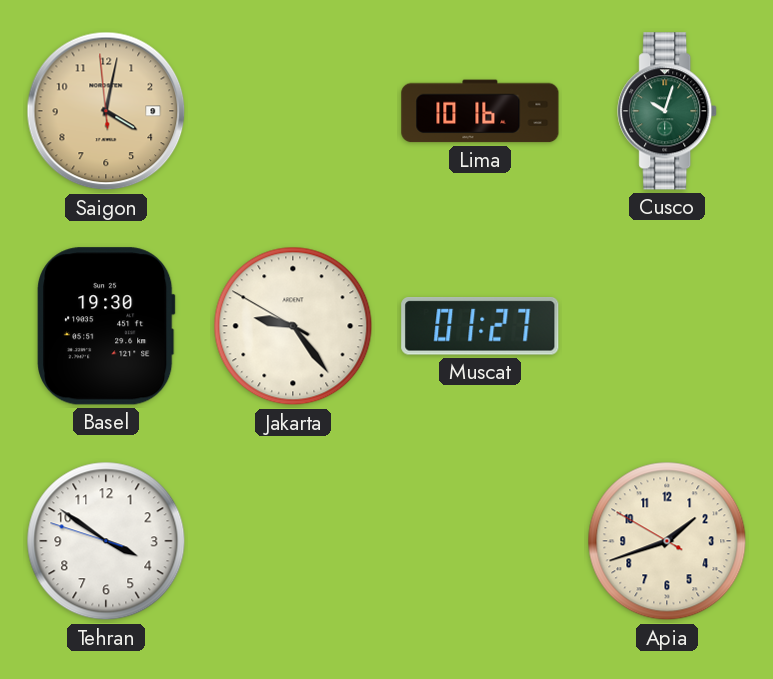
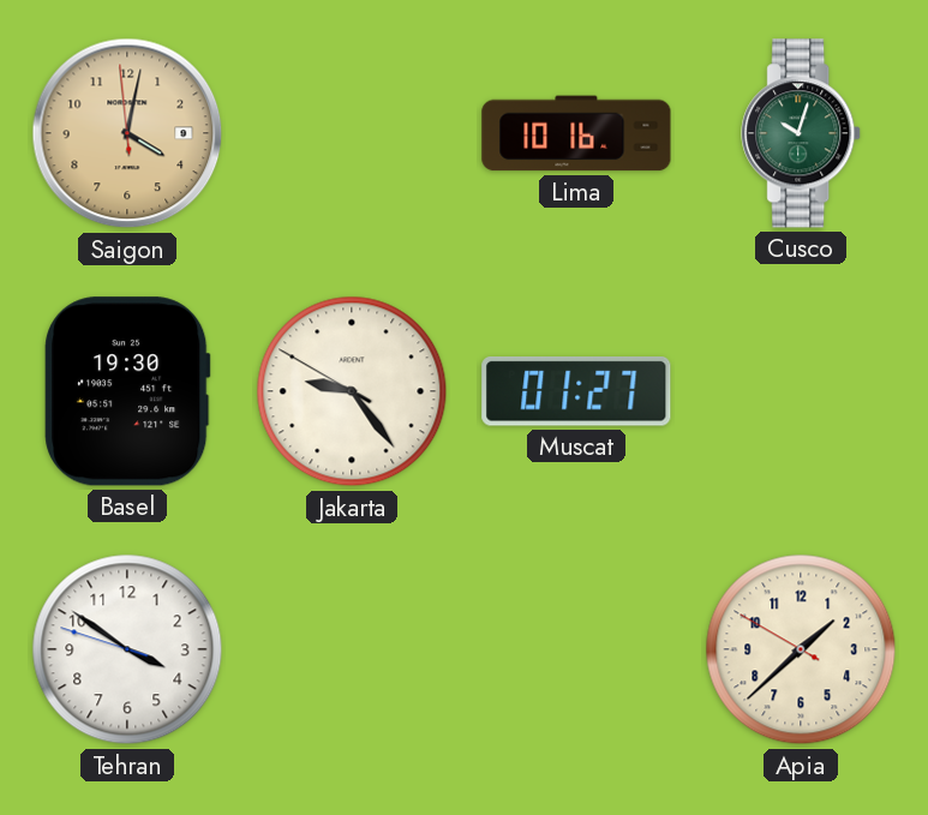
Apia: 1:41 -> 1:37 (801, 649)
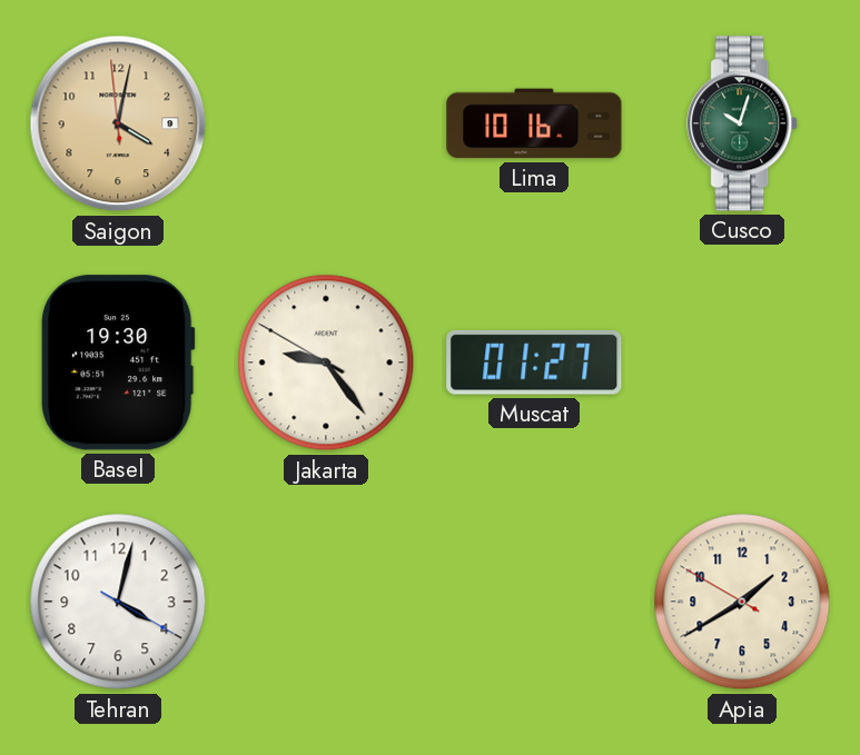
Tehran: 3:50 -> 4:02 (118, 602)
Apia: 1:37 -> 1:39 (742, 602)
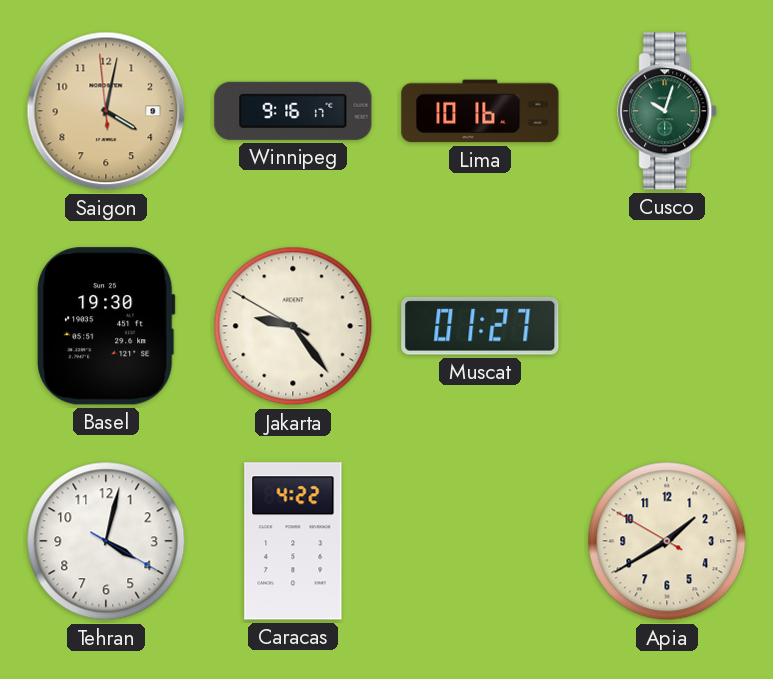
Winnipeg: none -> 9:16 (293, 111)
Caracas: none -> 4:22 (293, 541)
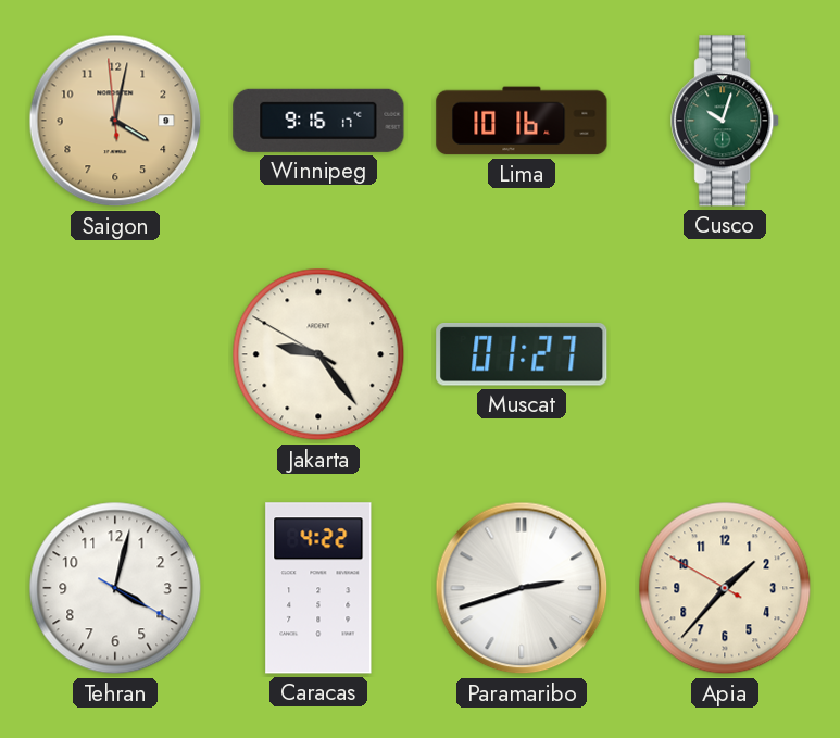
Basel: 19:30 -> none (106, 326)
Paramaribo: none -> 2:42 (522, 588)
Apia: 1:39 -> 1:36 (725, 588)
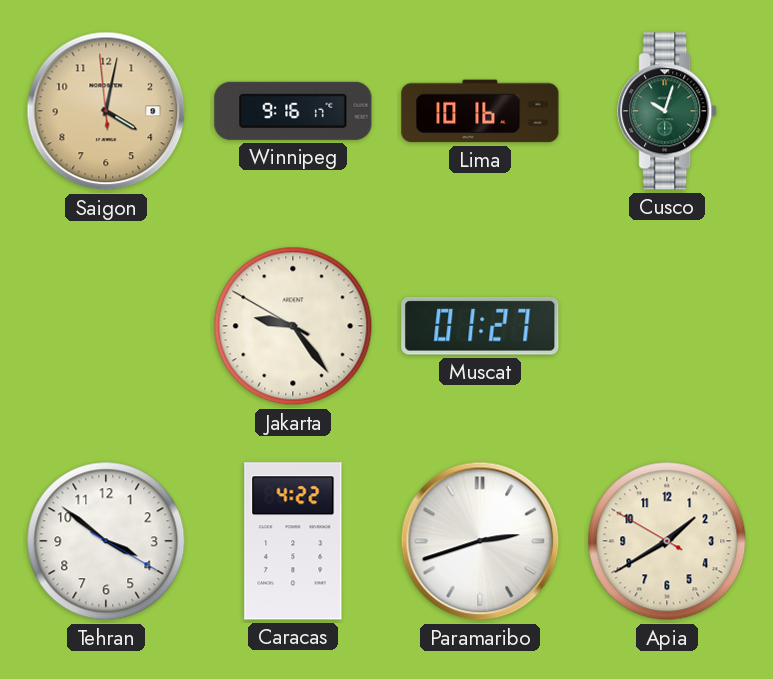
Tehran: 4:02 -> 3:51 (106, 541)
Apia: 1:36 -> 1:39 (667, 541)
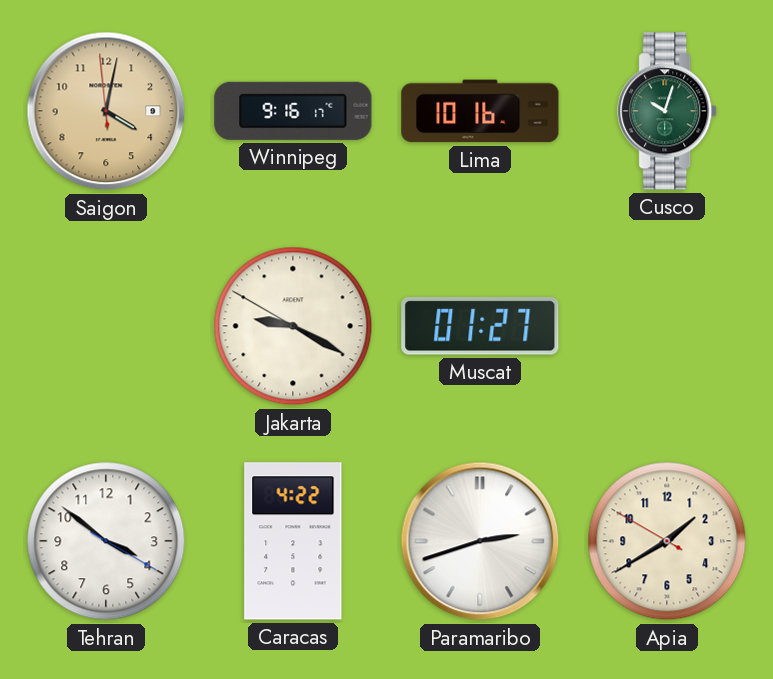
Jakarta: 9:23 -> 9:19 (293, 326)
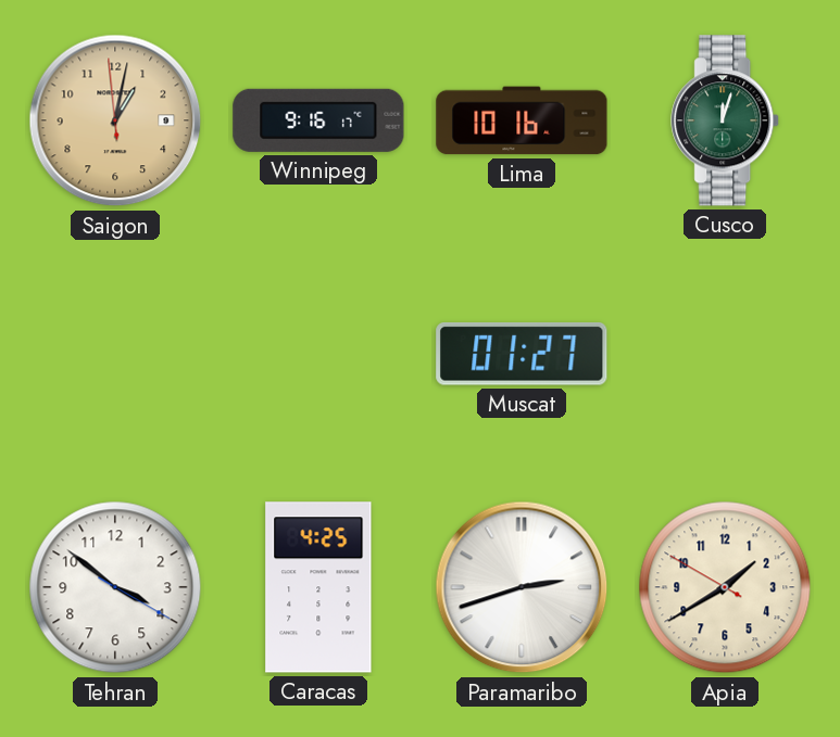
Saigon: 4:01 -> 1:01 (115, 120)
Cusco: 10:03 -> 12:03 (726, 120)
Jakarta: 9:19 -> none (293, 326)
Caracas: 4:22 -> 4:25 (318, 587)
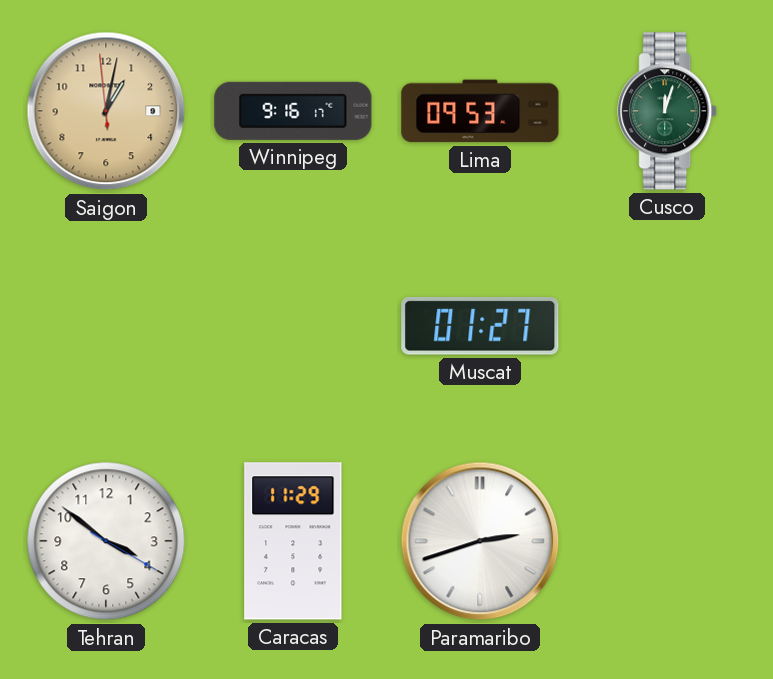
Lima: 10:16 -> 09:53 (480, 111)
Caracas: 4:25 -> 11:29 (293, 541)
Apia: 1:39 -> none (725, 587)
